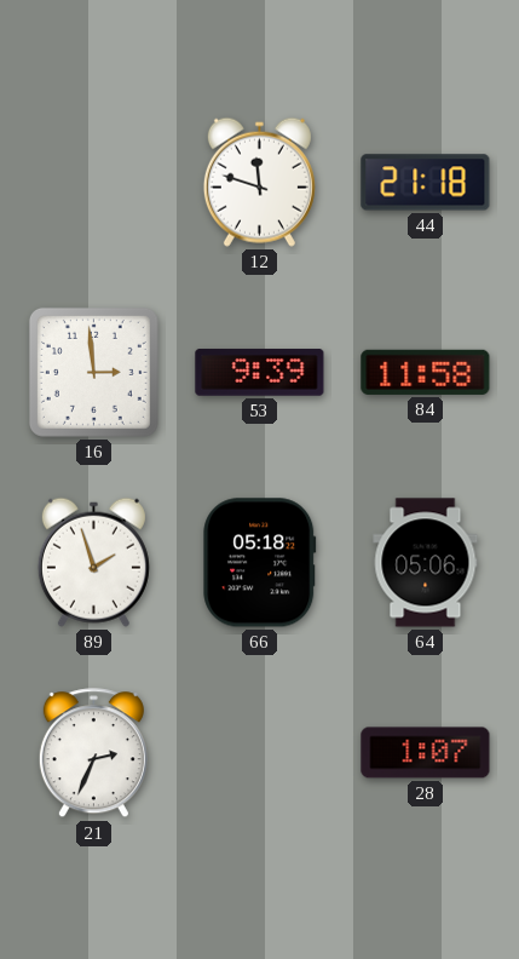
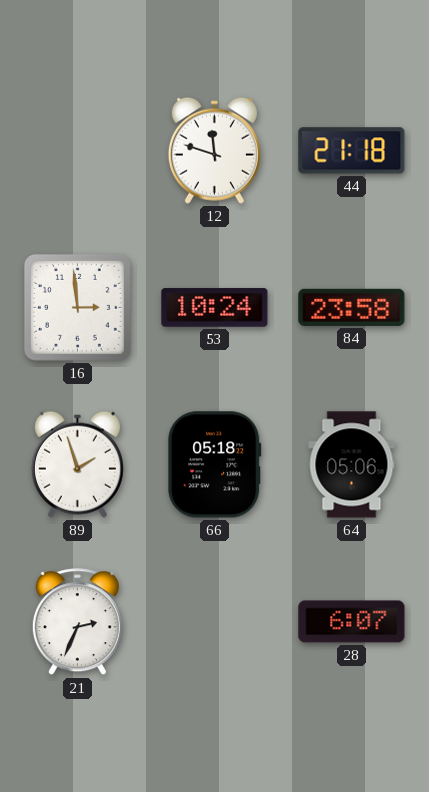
53: 9:39 -> 10:24 (215, 308)
84: 11:58 -> 23:58 (352, 307)
28: 1:07 -> 6:07 (352, 622)
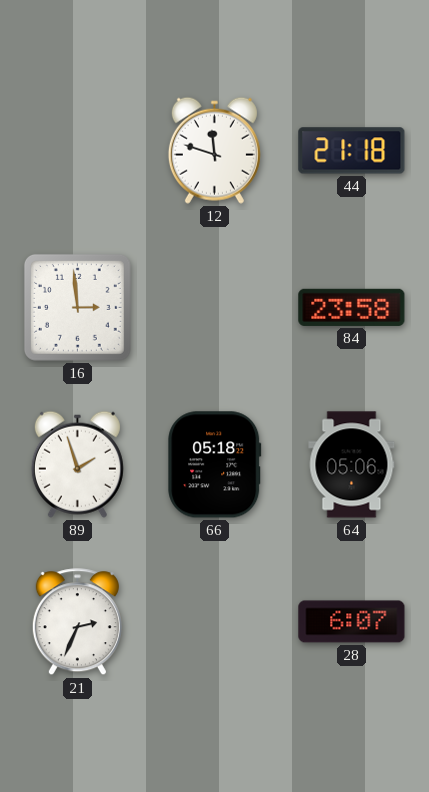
53: 10:24 -> none (215, 308)
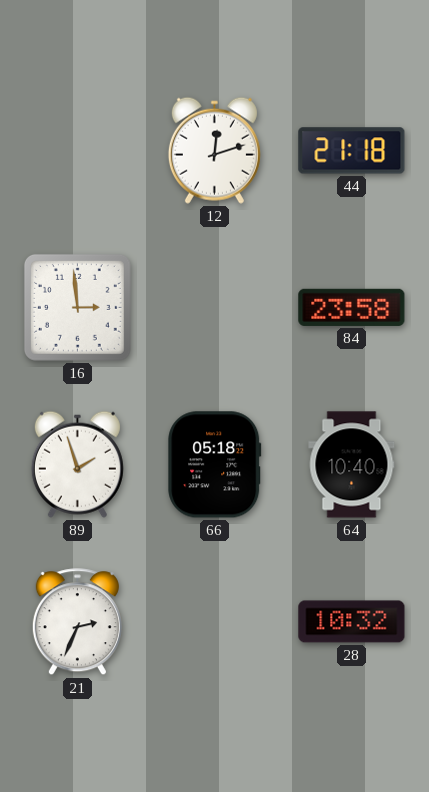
12: 11:48 -> 12:12 (214, 150)
64: 05:06 -> 10:40 (352, 465)
28: 6:07 -> 10:32 (352, 622)
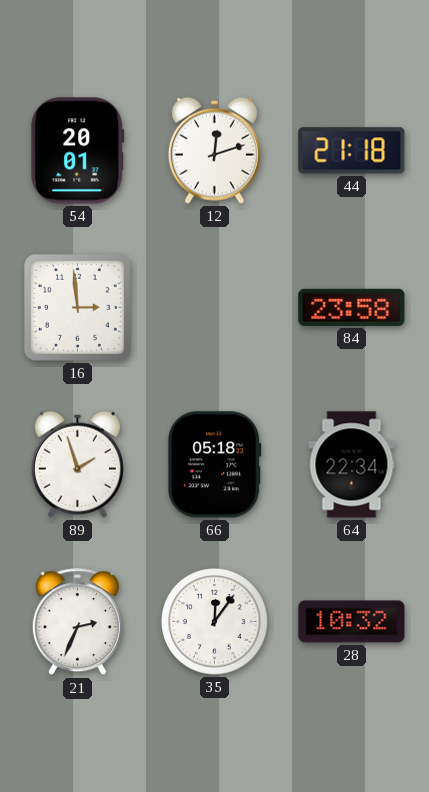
54: none -> 20:01 (78, 151)
64: 10:40 -> 22:34 (352, 465)
35: none -> 12:06 (215, 622)
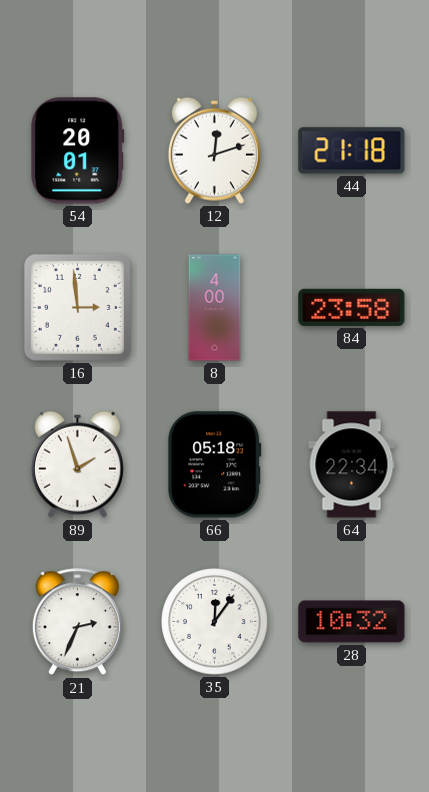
8: none -> 4:00 (215, 308)
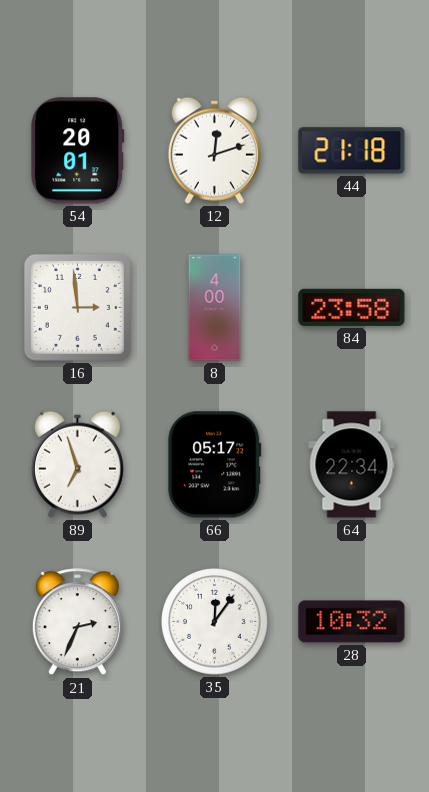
89: 1:57 -> 6:57 (77, 464)
66: 05:18 -> 05:17 (215, 465)
